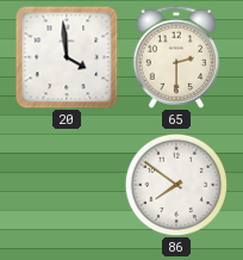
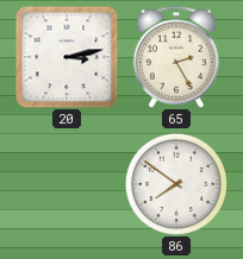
20: 3:59 -> 3:13 (67, 57)
65: 2:30 -> 2:25 (176, 57)
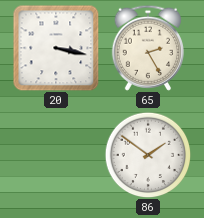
20: 3:13 -> 3:17 (56, 48)
86: 7:51 -> 1:51 (148, 155)
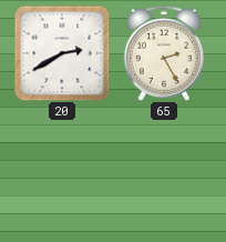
20: 3:17 -> 2:40 (62, 53)
86: 1:51 -> none (148, 155)
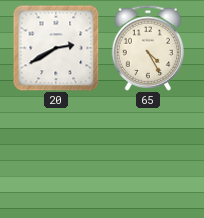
65: 2:25 -> 4:25 (148, 48)
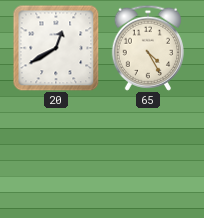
20: 2:40 -> 12:40 (56, 48)
